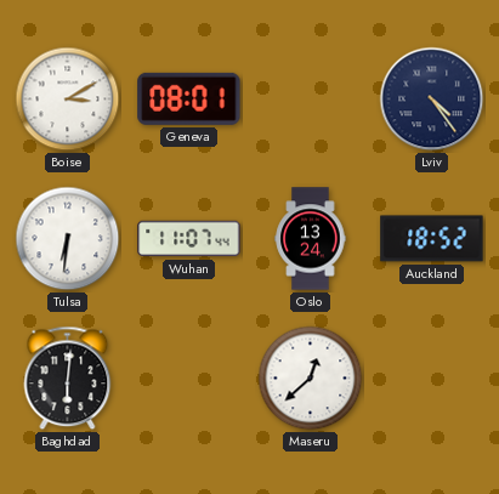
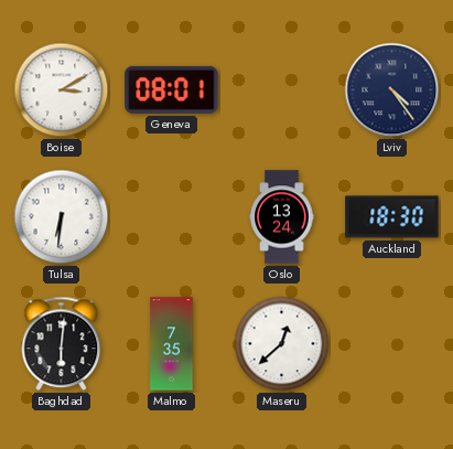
Wuhan: 11:07 -> none (189, 239)
Auckland: 18:52 -> 18:30 (392, 217)
Malmo: none -> 7:35 (172, 344)
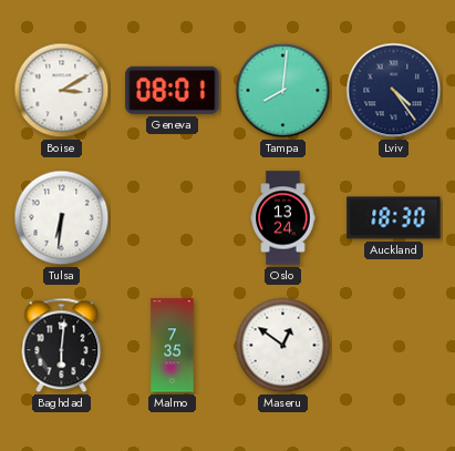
Tampa: none -> 8:01 (283, 91)
Maseru: 12:38 -> 12:51 (283, 346)
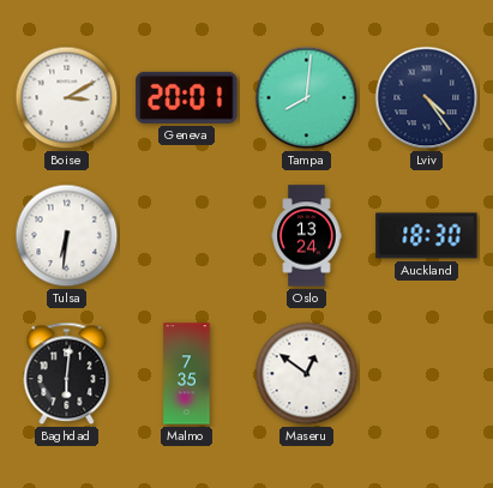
Geneva: 08:01 -> 20:01 (187, 97)
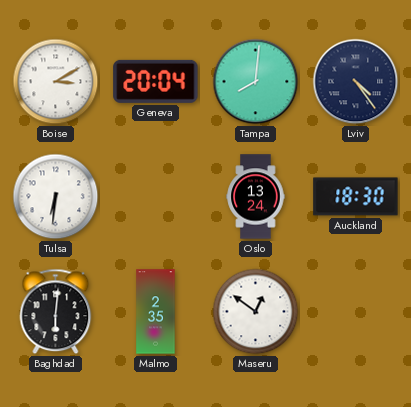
Geneva: 20:01 -> 20:04 (156, 81)
Malmo: 7:35 -> 2:35 (156, 312)
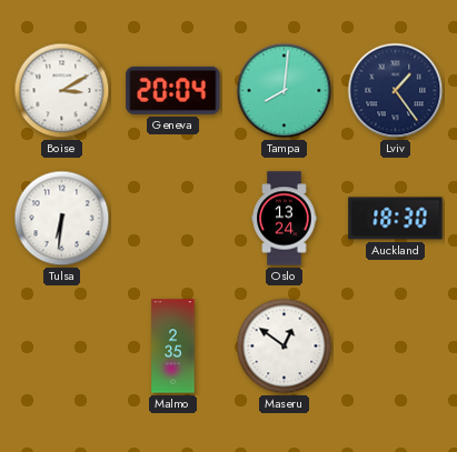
Lviv: 4:24 -> 1:24 (396, 91)
Baghdad: 6:01 -> none (56, 312)
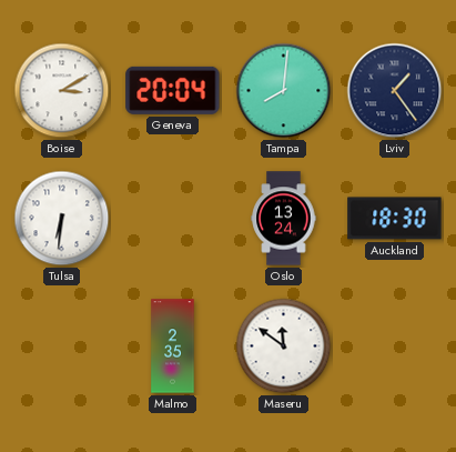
Maseru: 12:51 -> 11:51 (284, 346)
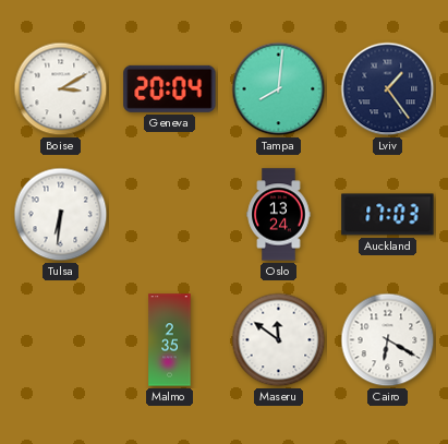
Auckland: 18:30 -> 17:03 (388, 215)
Cairo: none -> 6:20 (388, 340)
